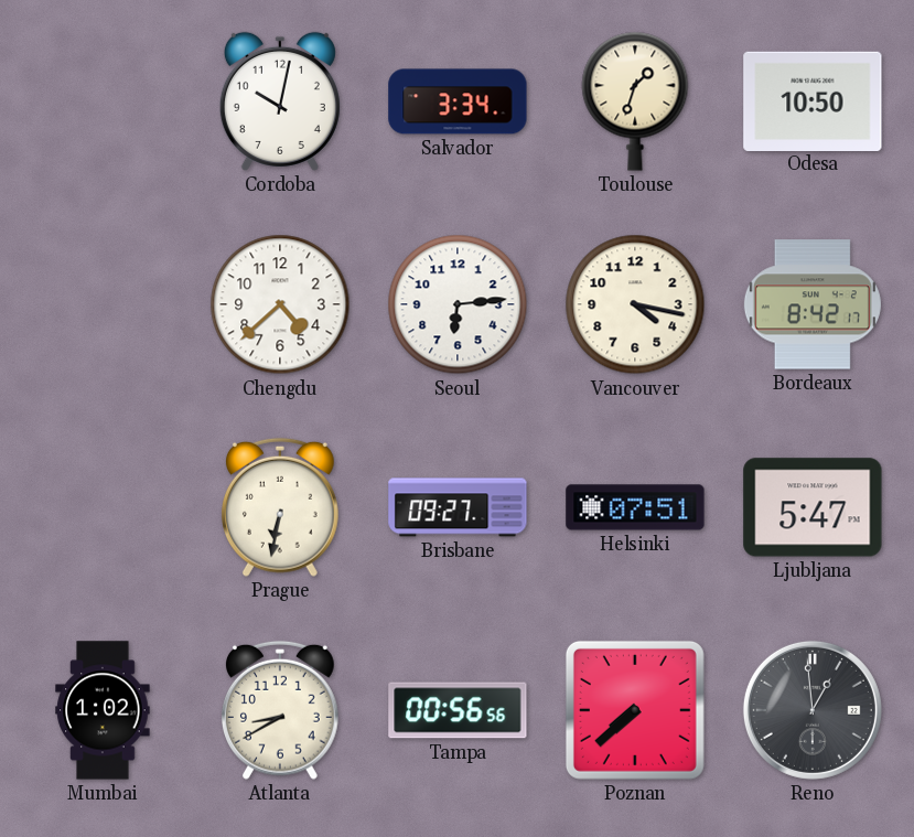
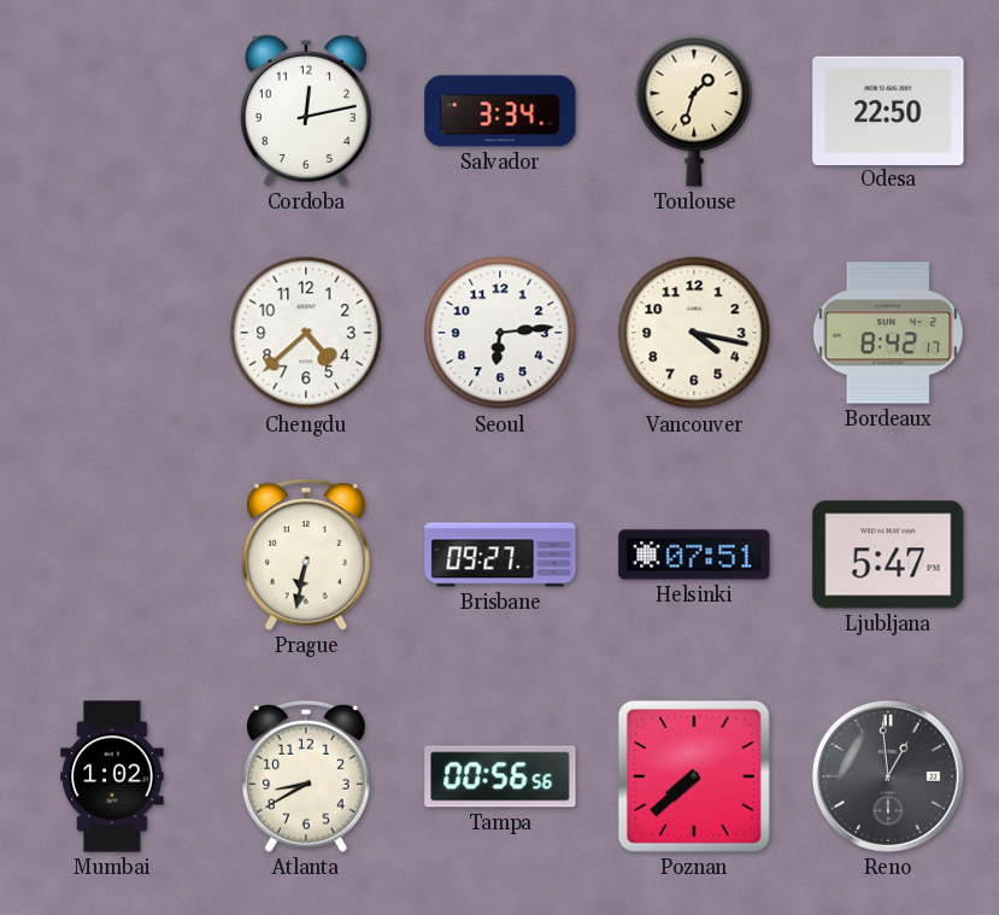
Cordoba: 10:02 -> 12:13 (306, 111)
Odesa: 10:50 -> 22:50 (888, 110)
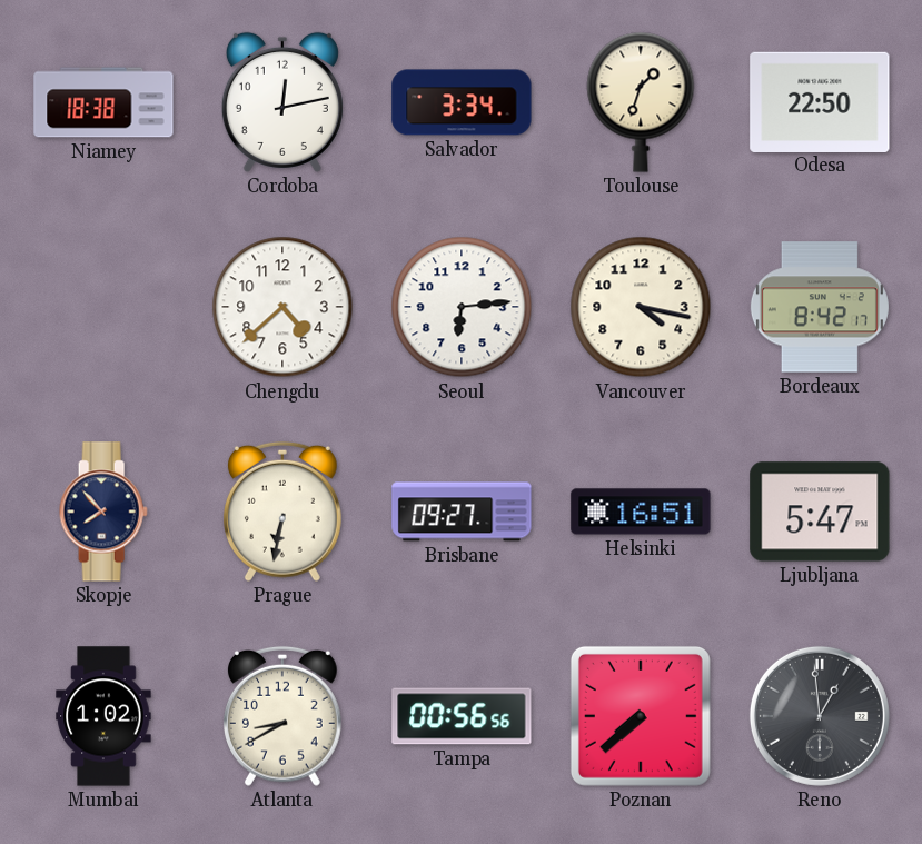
Niamey: none -> 18:38 (103, 102)
Skopje: none -> 7:53 (103, 512)
Helsinki: 07:51 -> 16:51 (641, 512)
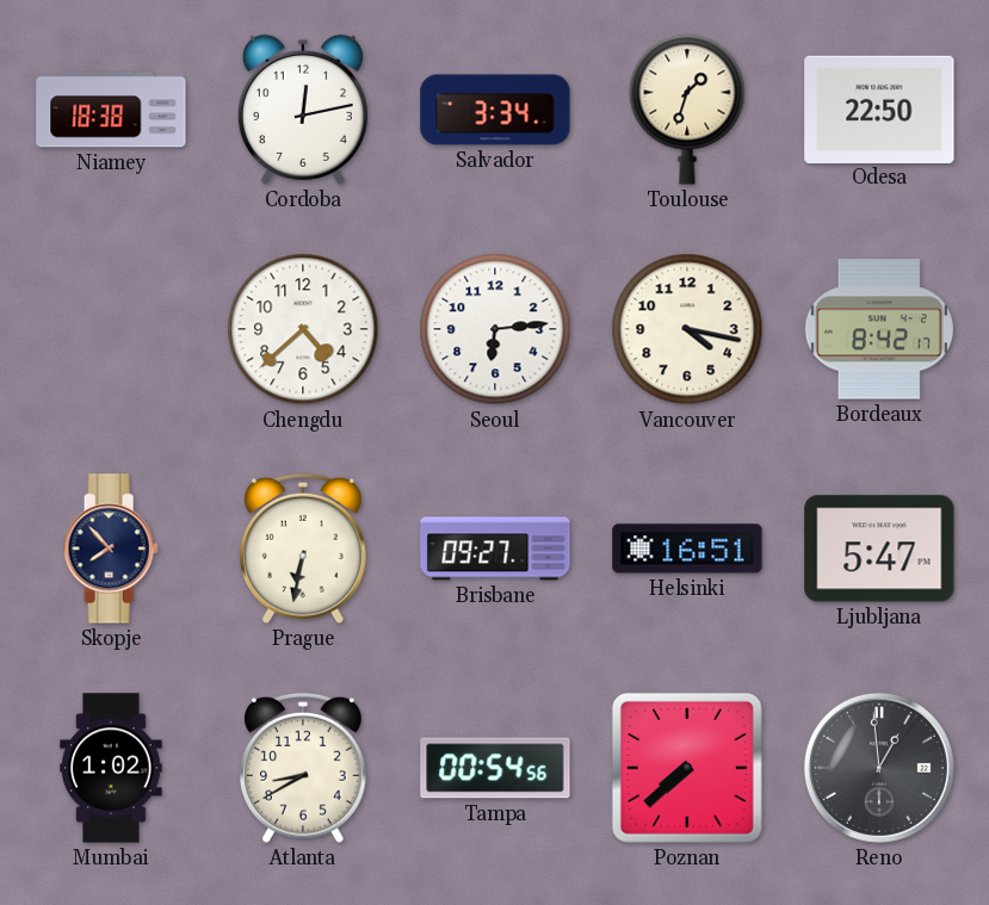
Tampa: 00:56 -> 00:54 (495, 768)
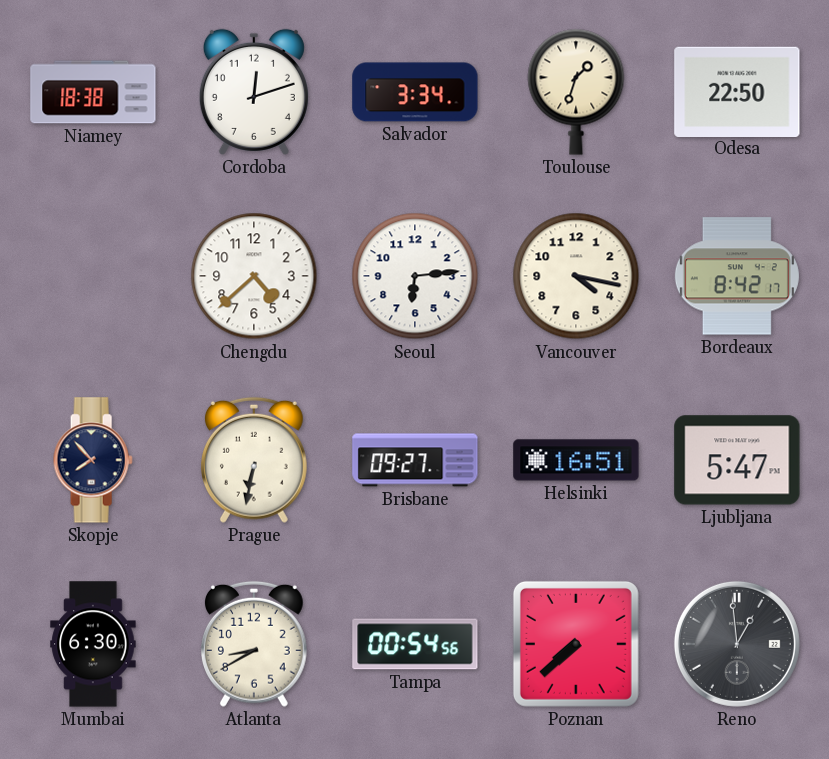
Cordoba: 12:13 -> 12:12 (254, 92)
Mumbai: 1:02 -> 6:30 (93, 644)
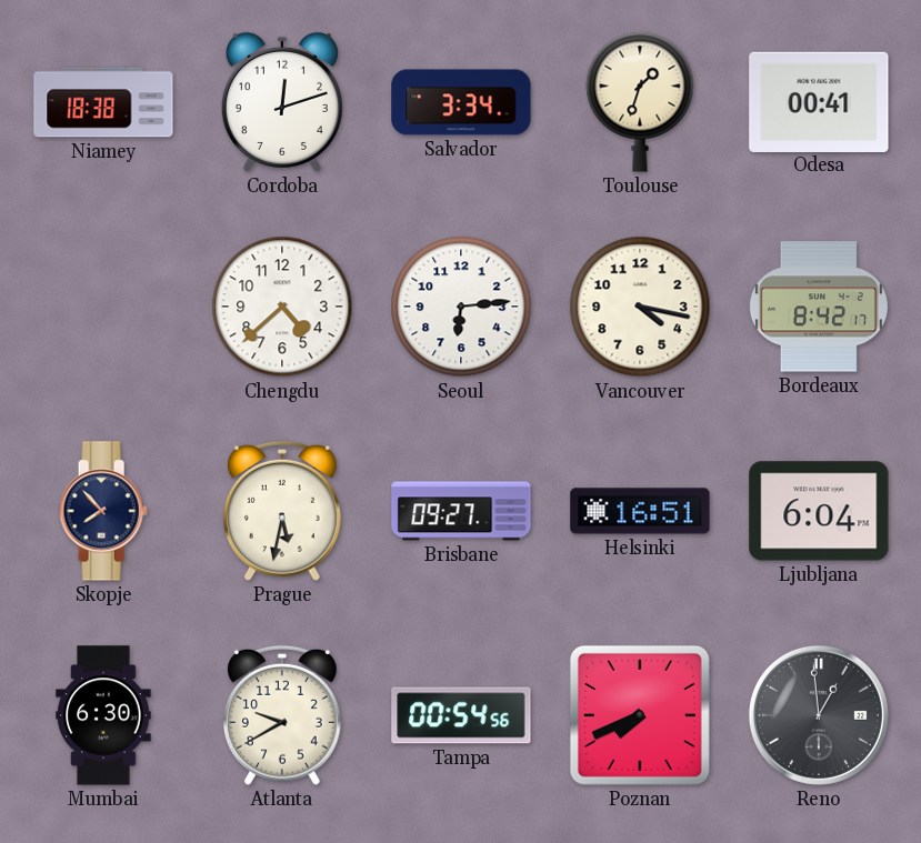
Odesa: 22:50 -> 00:41 (819, 101)
Prague: 6:32 -> 5:32 (282, 511)
Ljubljana: 5:47 -> 6:04 (819, 511)
Atlanta: 8:40 -> 9:40 (282, 715)
Poznan: 7:38 -> 7:41 (640, 715)
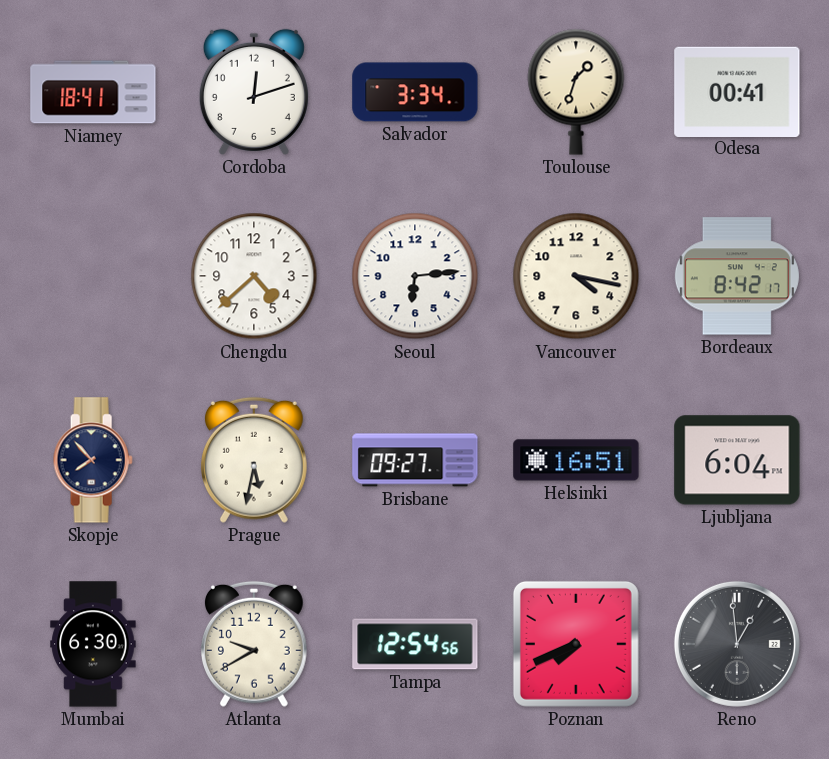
Niamey: 18:38 -> 18:41 (93, 92)
Tampa: 00:54 -> 12:54 (415, 644)
